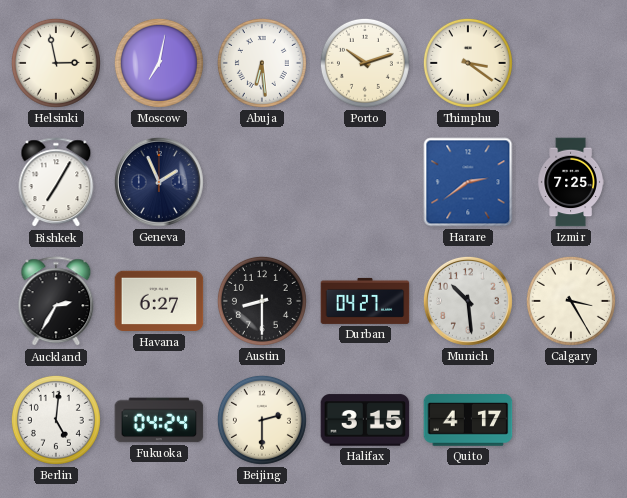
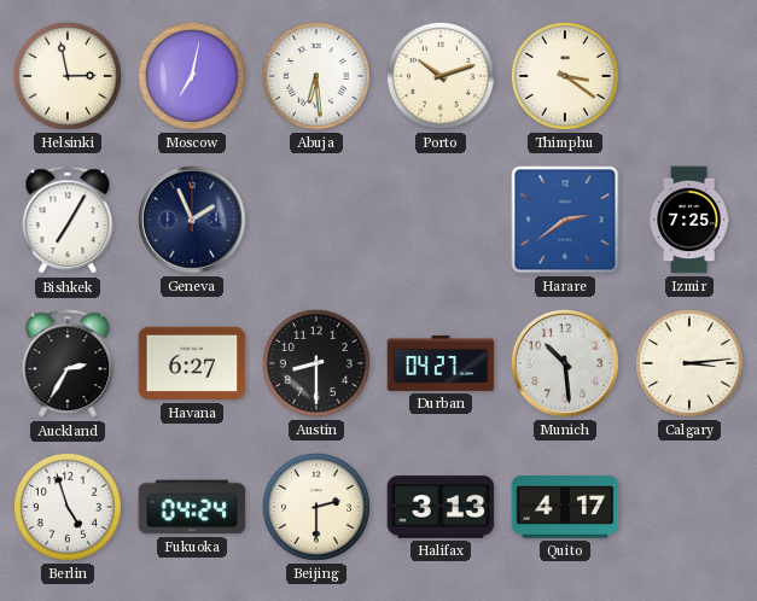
Calgary: 3:25 -> 3:14 (689, 363)
Berlin: 5:01 -> 4:57 (68, 507)
Halifax: 3:15 -> 3:13 (441, 507)
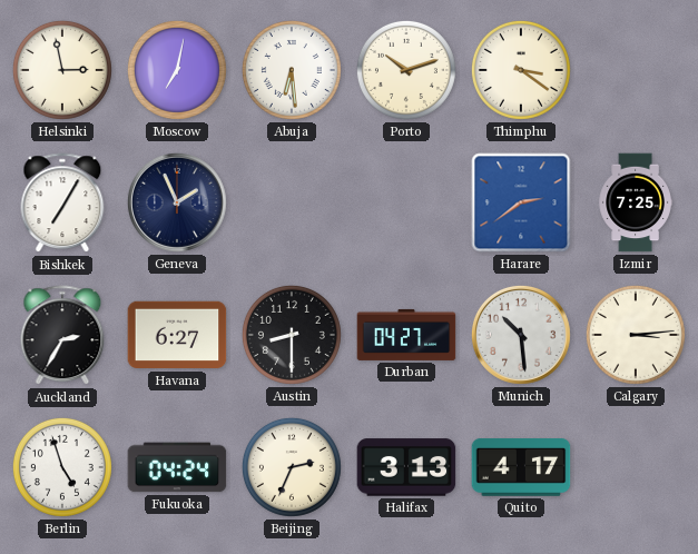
Beijing: 2:30 -> 2:34 (292, 467)
